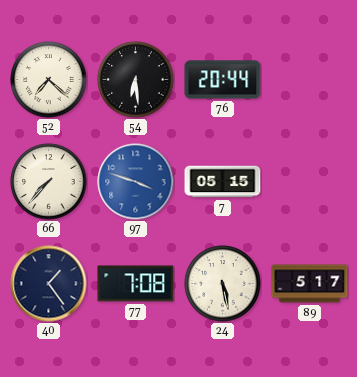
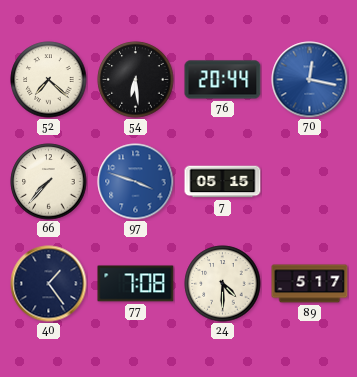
70: none -> 12:17 (310, 80)
24: 5:28 -> 4:30 (223, 284)
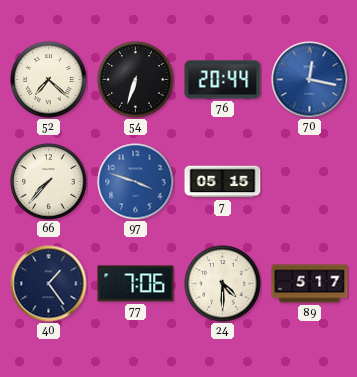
54: 6:29 -> 6:33 (136, 80)
77: 7:08 -> 7:06 (136, 284)
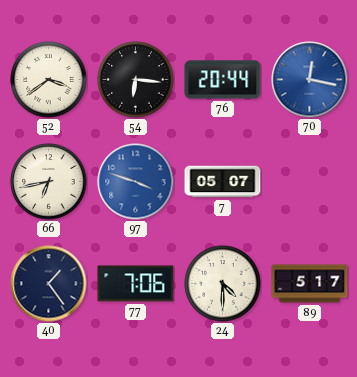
52: 7:22 -> 3:39 (49, 80)
54: 6:33 -> 6:16 (136, 80)
66: 7:37 -> 6:43 (49, 182)
7: 05:15 -> 05:07 (223, 182)
